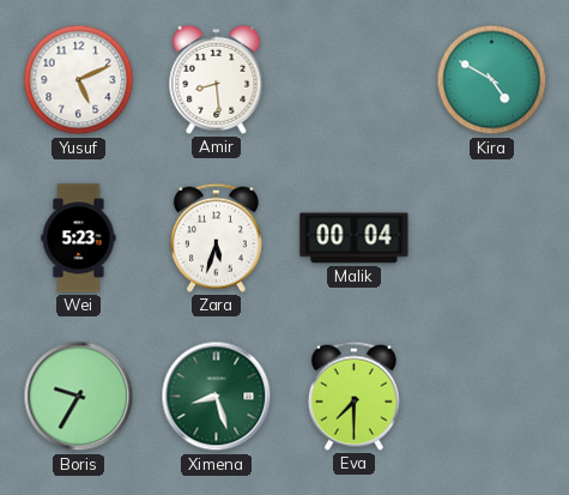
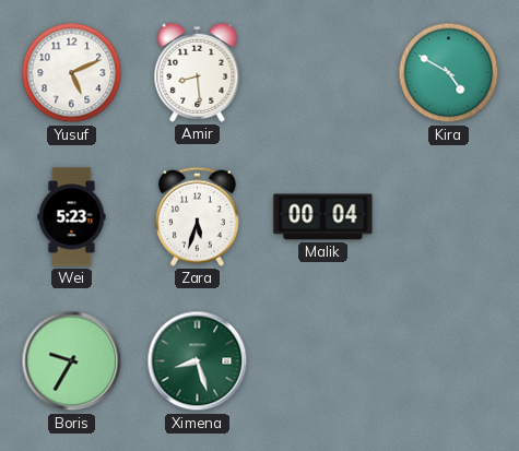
Eva: 7:30 -> none (353, 396)
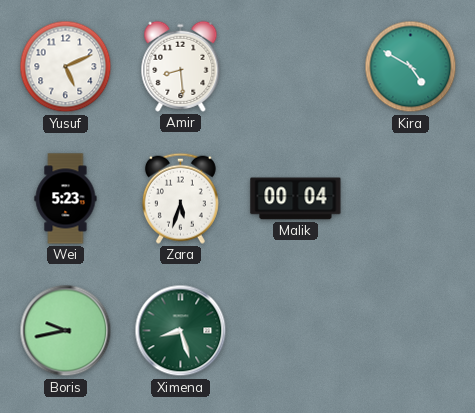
Boris: 9:35 -> 9:43 (66, 331)
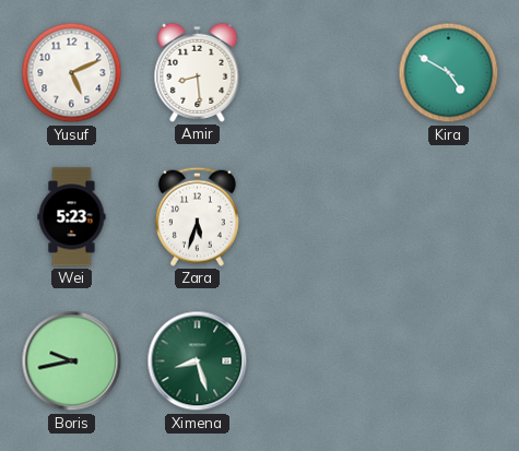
Malik: 00:04 -> none (296, 199)
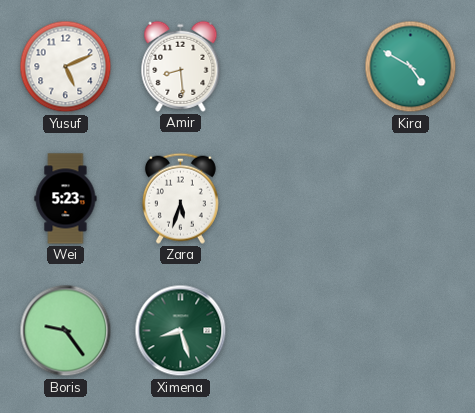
Boris: 9:43 -> 9:24 (66, 331)
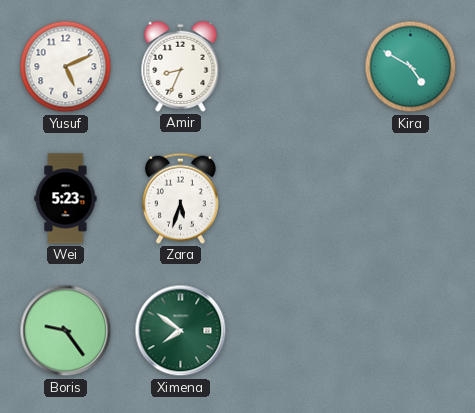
Amir: 8:29 -> 8:34 (181, 66)
Ximena: 8:27 -> 7:51 (181, 331)
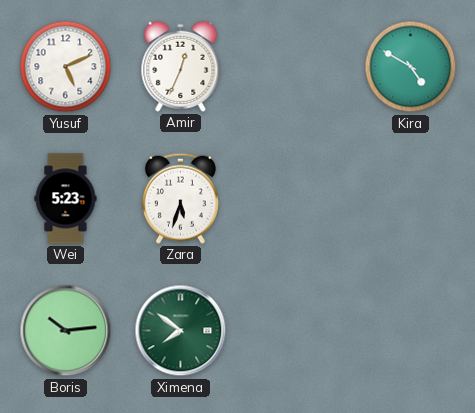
Amir: 8:34 -> 12:34 (181, 66)
Boris: 9:24 -> 10:14 (66, 331)
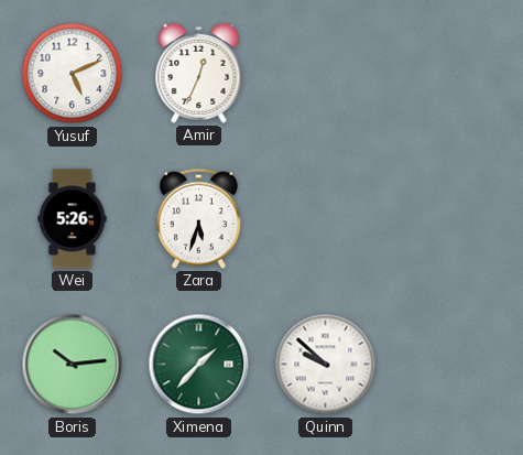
Kira: 4:50 -> none (411, 67)
Wei: 5:23 -> 5:26 (73, 219)
Ximena: 7:51 -> 1:37 (199, 365)
Quinn: none -> 9:52 (326, 365)
